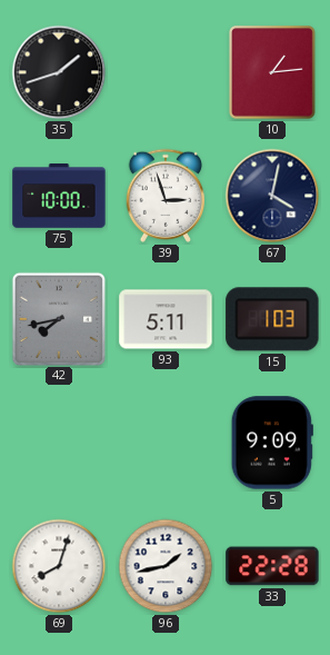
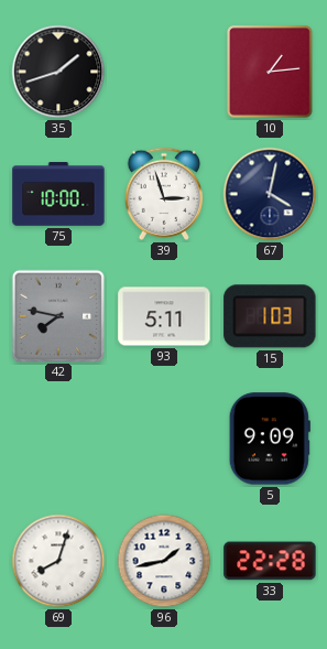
42: 7:43 -> 7:47 (57, 315)
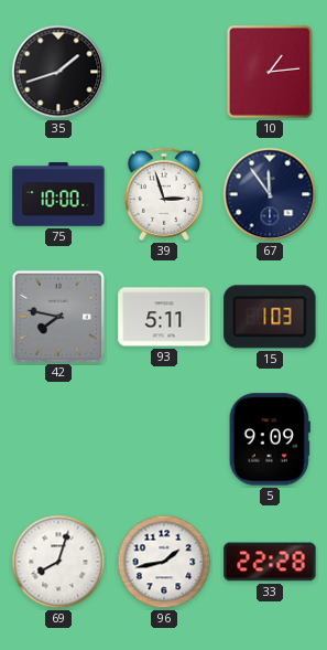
67: 4:02 -> 11:54 (270, 194)
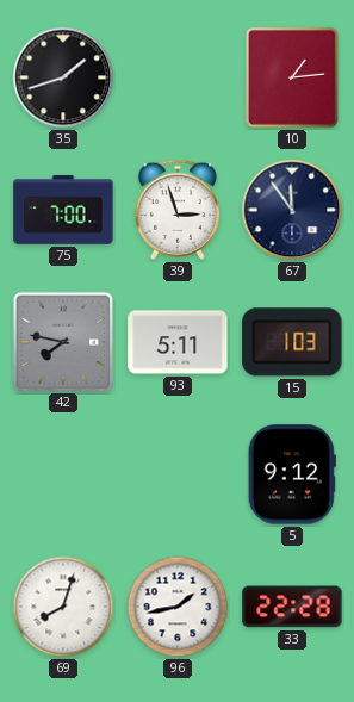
75: 10:00 -> 7:00 (63, 210)
5: 9:09 -> 9:12 (292, 474)
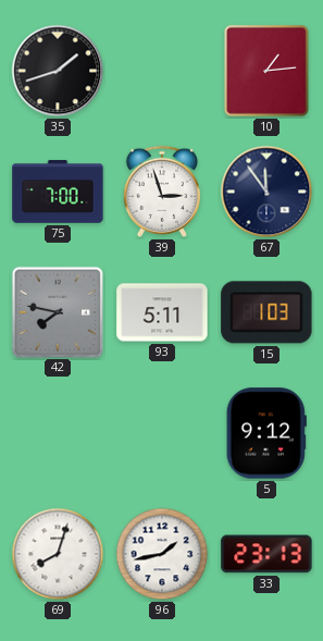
33: 22:28 -> 23:13 (266, 554)
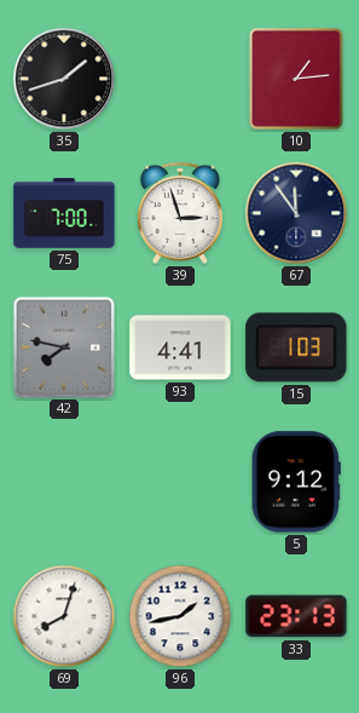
93: 5:11 -> 4:41 (180, 347)
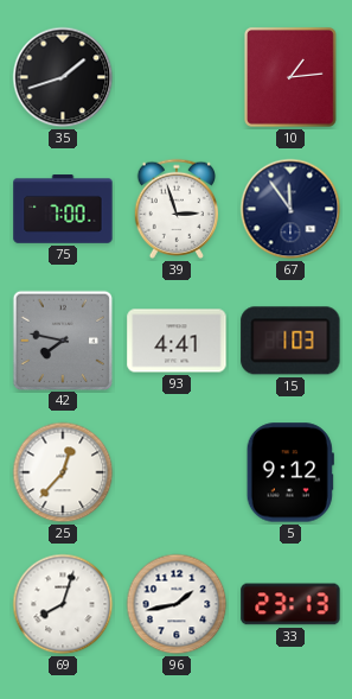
25: none -> 12:37 (63, 472)
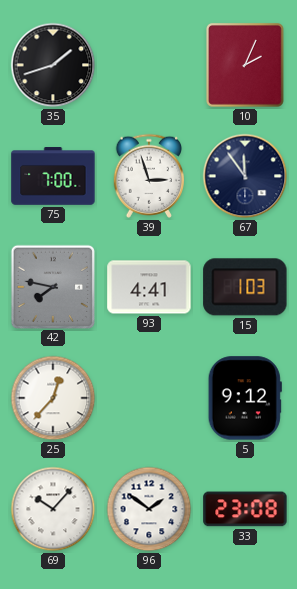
10: 1:14 -> 2:04 (245, 65)
69: 8:03 -> 10:07 (53, 509)
96: 1:43 -> 1:51 (149, 509)
33: 23:13 -> 23:08 (245, 509)
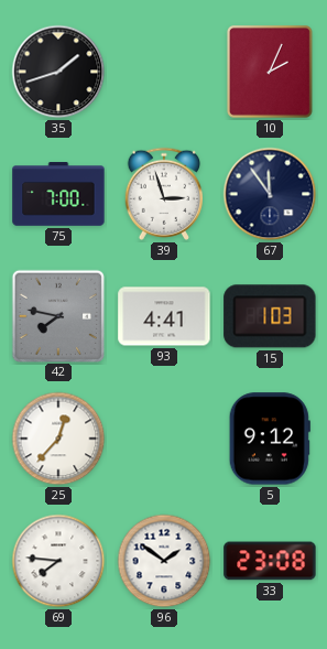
69: 10:07 -> 7:46 (58, 561)
